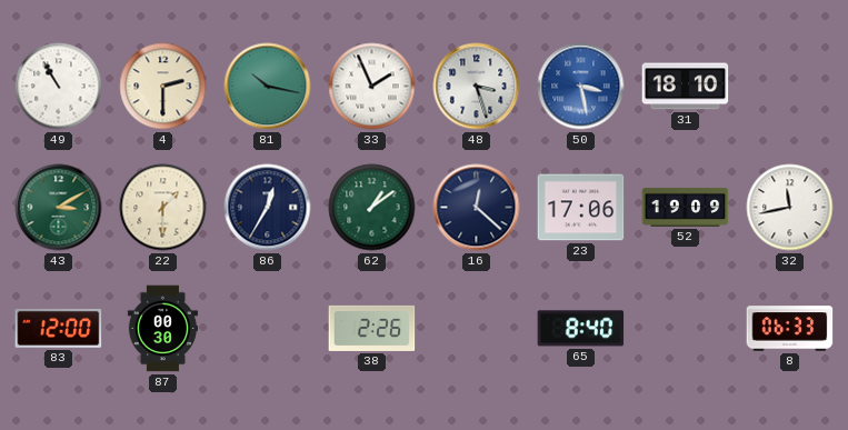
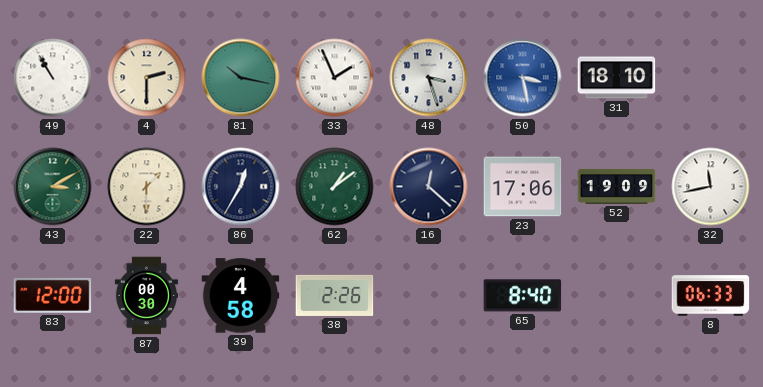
39: none -> 4:58 (241, 296)
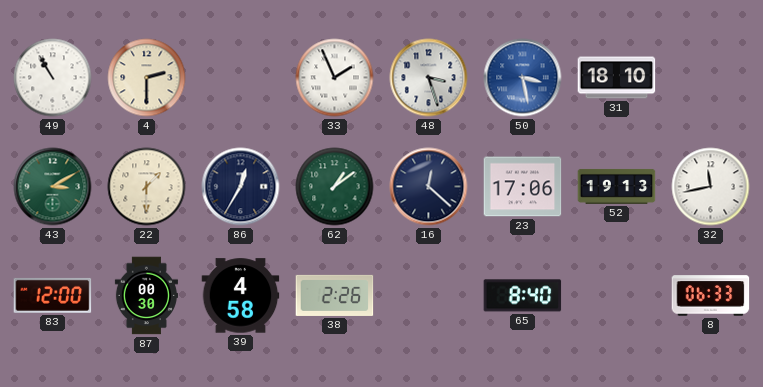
81: 10:17 -> none (241, 78)
52: 19:09 -> 19:13 (617, 186)
